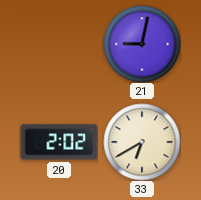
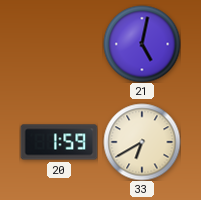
21: 9:02 -> 5:02 (142, 44)
20: 2:02 -> 1:59 (59, 142)
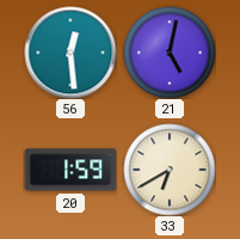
56: none -> 12:29 (70, 53)
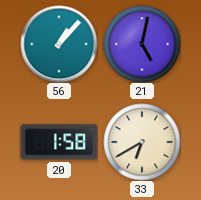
56: 12:29 -> 1:07 (59, 44)
20: 1:59 -> 1:58 (59, 142)
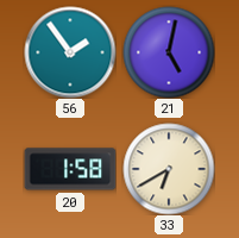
56: 1:07 -> 1:54 (70, 52)
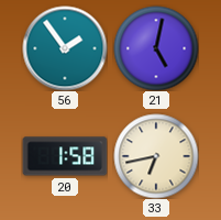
33: 6:40 -> 6:43 (156, 156)
